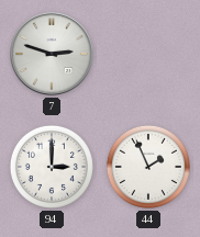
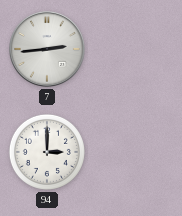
7: 2:48 -> 2:44 (47, 49)
44: 1:56 -> none (148, 167)
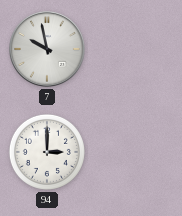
7: 2:44 -> 9:58 (47, 49)
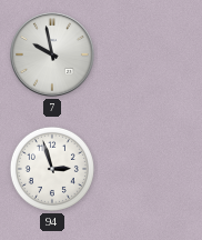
94: 3:00 -> 2:57 (52, 169)
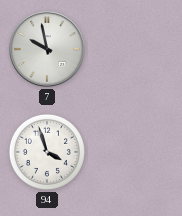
94: 2:57 -> 3:57 (47, 152)
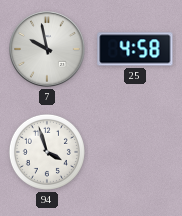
25: none -> 4:58 (135, 49)
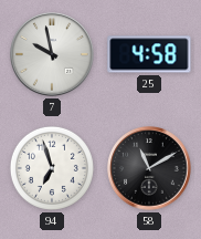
94: 3:57 -> 6:57 (52, 168)
58: none -> 11:10 (149, 168)
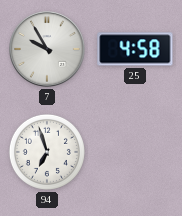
7: 9:58 -> 9:55 (47, 49)
58: 11:10 -> none (149, 168)
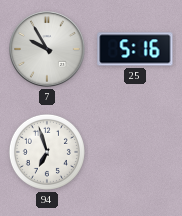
25: 4:58 -> 5:16 (135, 49)
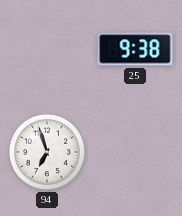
7: 9:55 -> none (47, 49)
25: 5:16 -> 9:38 (135, 49)
